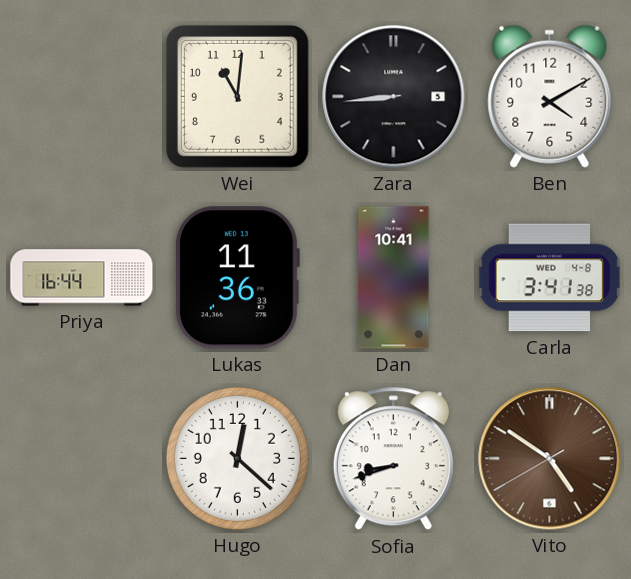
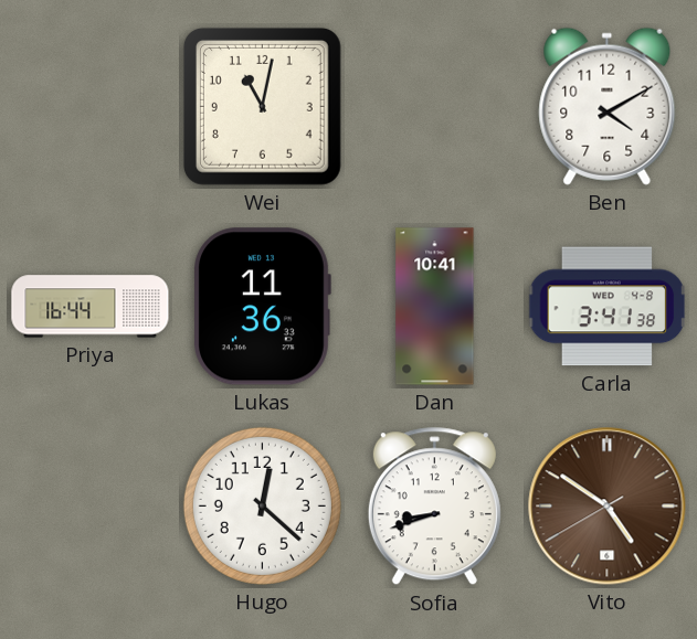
Wei: 11:01 -> 11:02 (262, 106)
Zara: 8:44 -> none (394, 97)
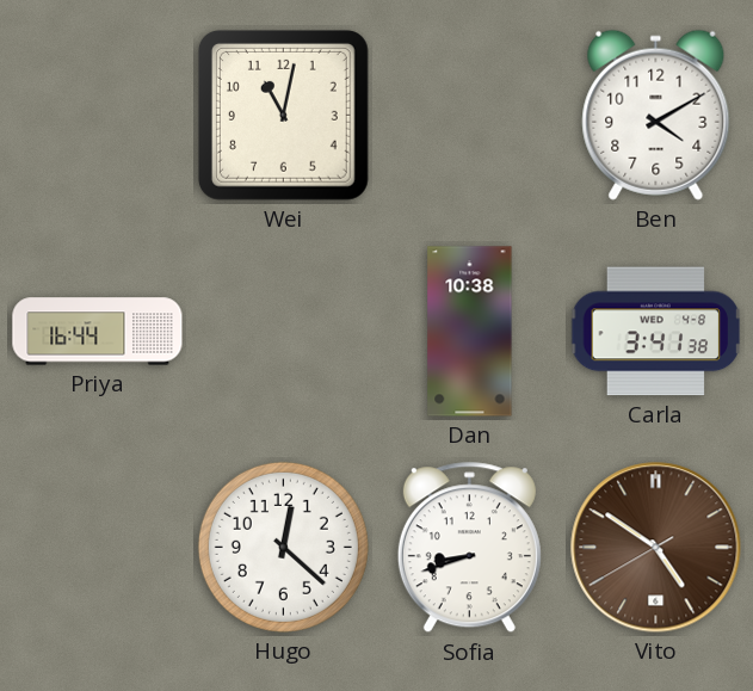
Lukas: 11:36 -> none (262, 307)
Dan: 10:41 -> 10:38 (470, 332)
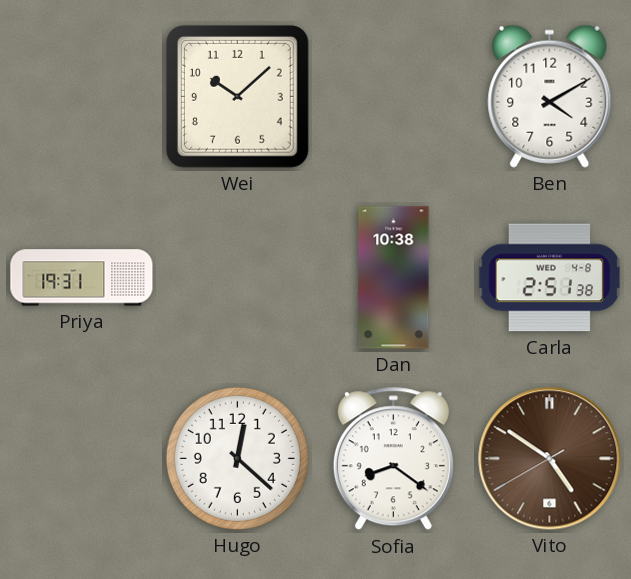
Wei: 11:02 -> 10:08 (237, 96)
Priya: 16:44 -> 19:31 (82, 278)
Carla: 3:41 -> 2:51 (550, 278)
Sofia: 8:42 -> 8:21 (393, 459)
